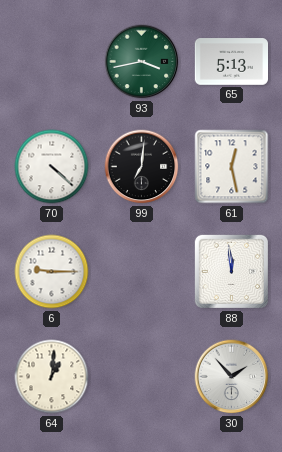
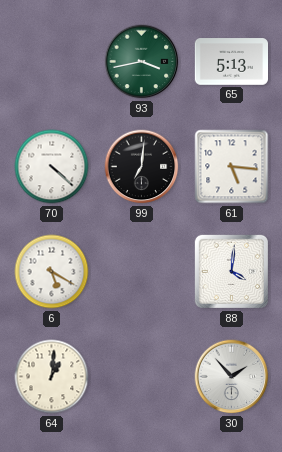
61: 12:28 -> 5:16 (232, 167)
6: 9:15 -> 5:20 (52, 272)
88: 11:59 -> 4:01 (231, 271)
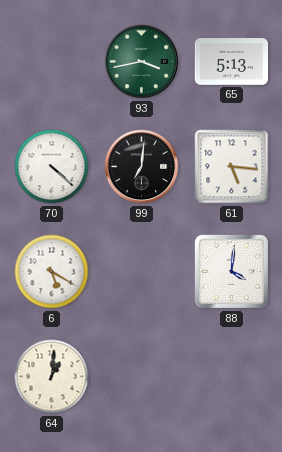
30: 1:53 -> none (232, 377)
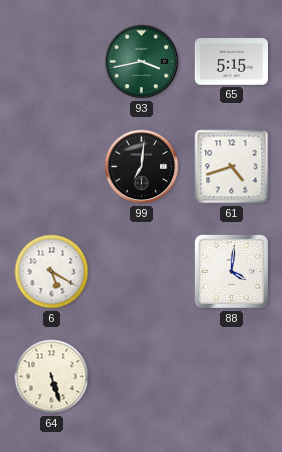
65: 5:13 -> 5:15 (231, 62)
70: 4:22 -> none (52, 167)
61: 5:16 -> 4:42 (232, 167)
64: 1:01 -> 5:27 (52, 377)
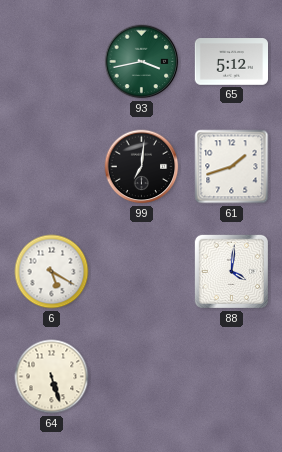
65: 5:15 -> 5:12 (231, 62)
61: 4:42 -> 1:42 (232, 167)
